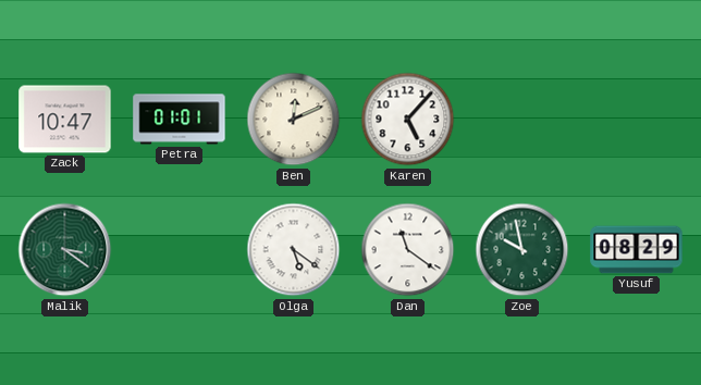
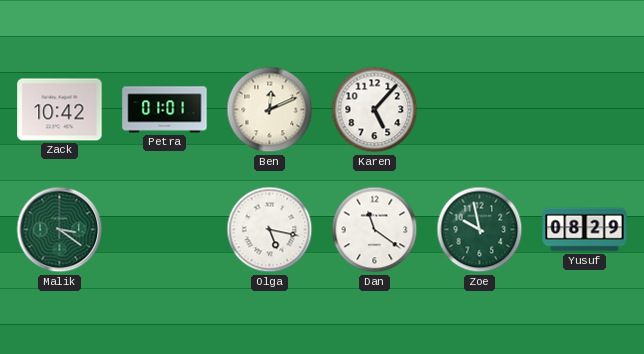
Zack: 10:47 -> 10:42 (60, 110)
Olga: 5:21 -> 5:17 (270, 230)
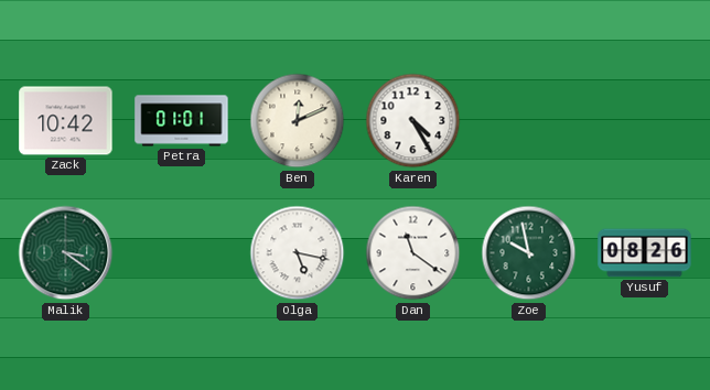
Karen: 5:07 -> 4:25 (413, 121)
Yusuf: 08:29 -> 08:26 (645, 253)
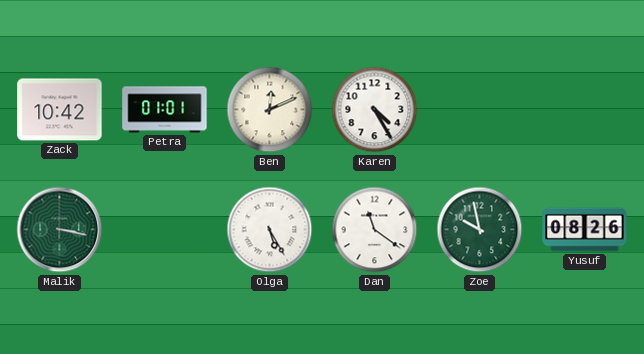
Malik: 3:21 -> 3:17 (60, 230)
Olga: 5:17 -> 5:25 (270, 230)
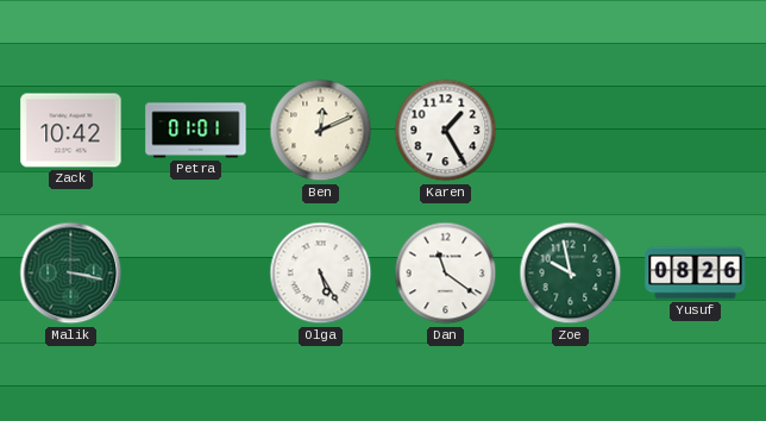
Karen: 4:25 -> 1:25 (446, 131)
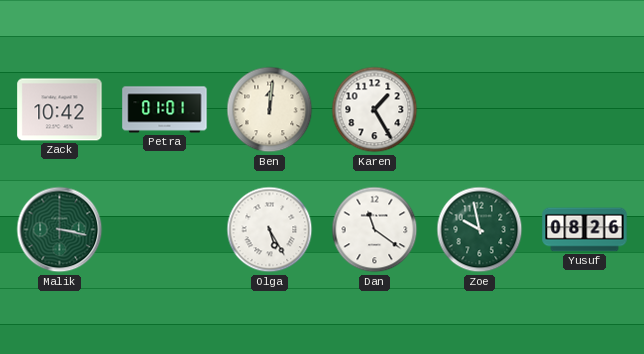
Ben: 12:11 -> 12:01 (270, 110)
